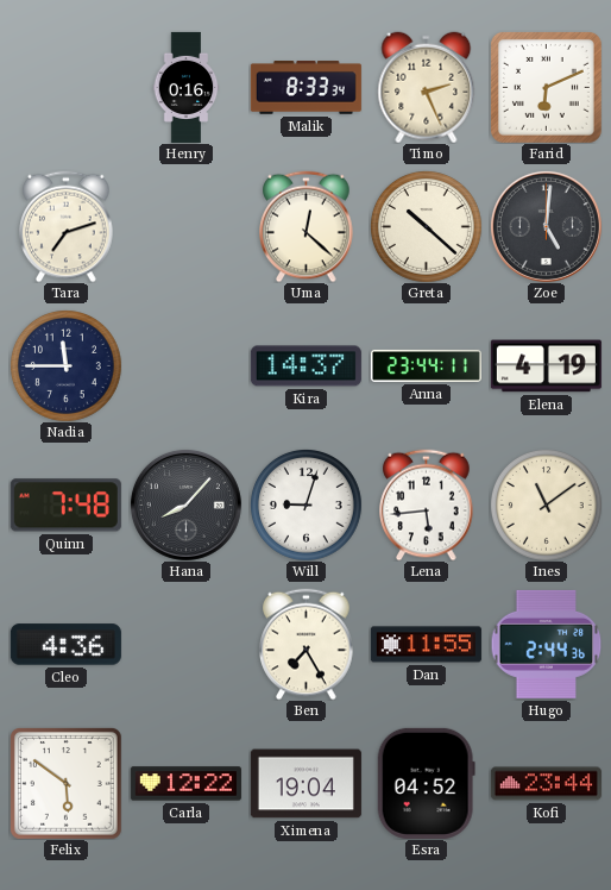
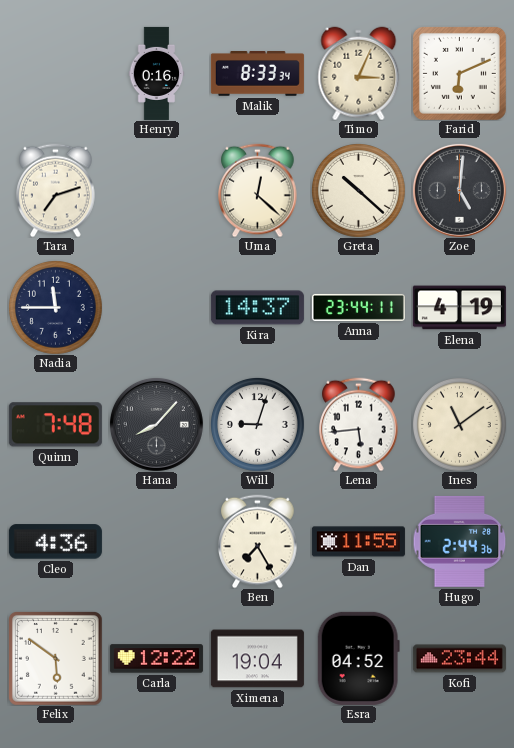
Timo: 2:26 -> 3:04 (359, 73)
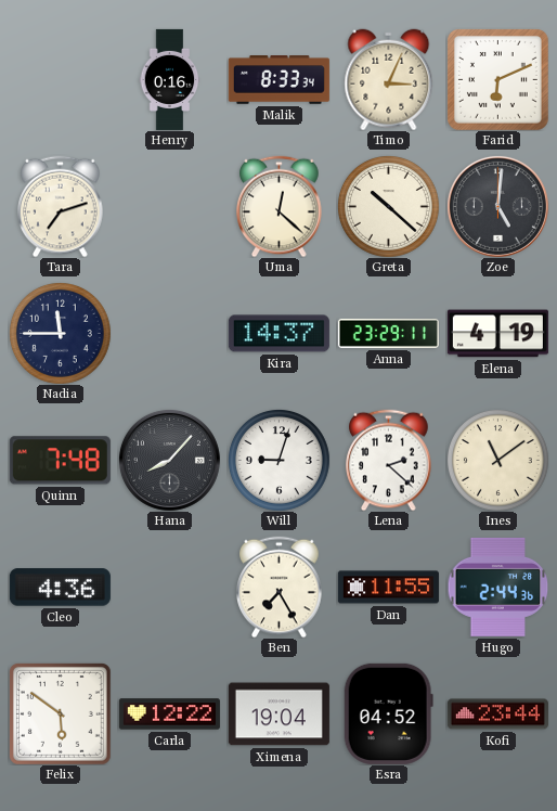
Anna: 23:44 -> 23:29 (388, 333)
Lena: 5:44 -> 2:22 (389, 460)
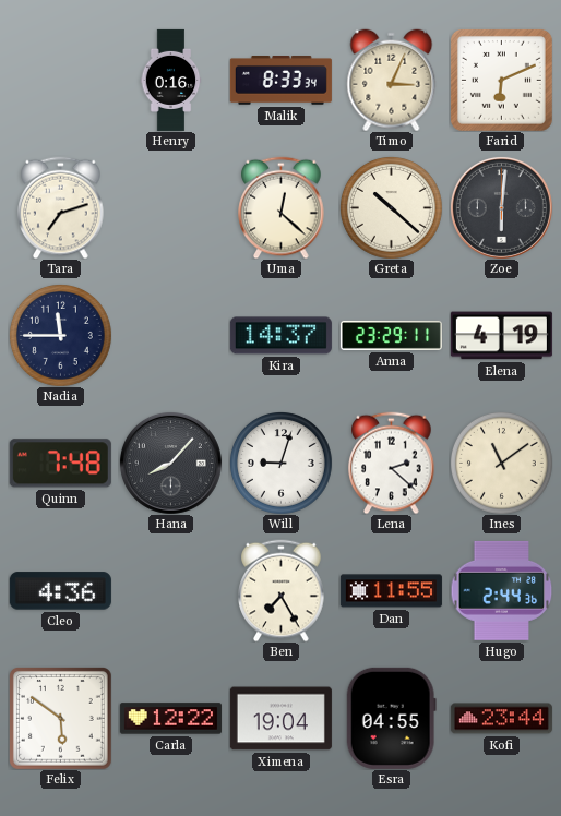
Zoe: 5:01 -> 6:01 (501, 207)
Esra: 04:52 -> 04:55 (391, 718)
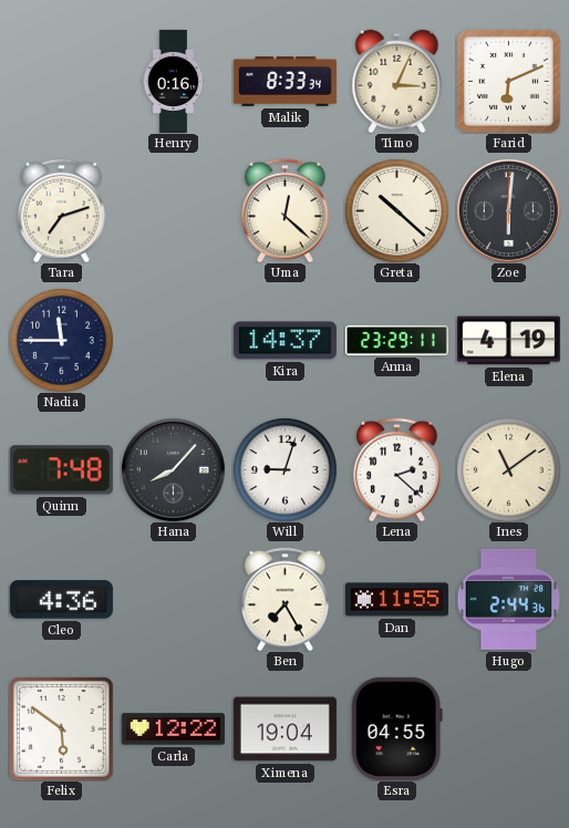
Kofi: 23:44 -> none (501, 719)
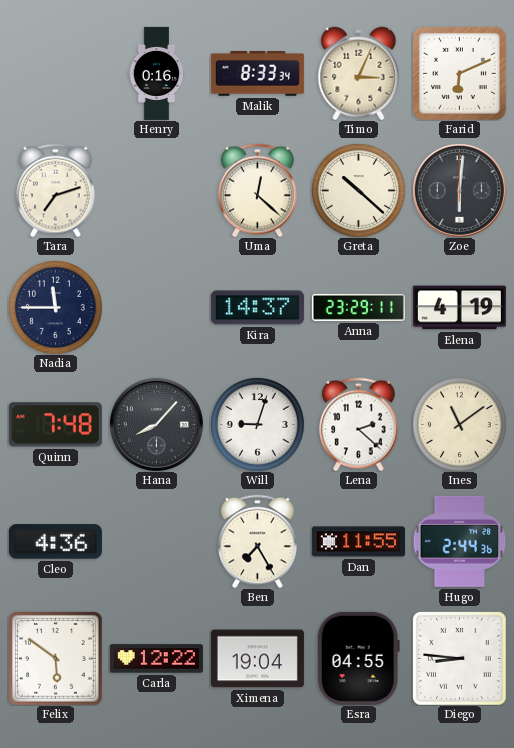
Diego: none -> 8:46 (460, 659)
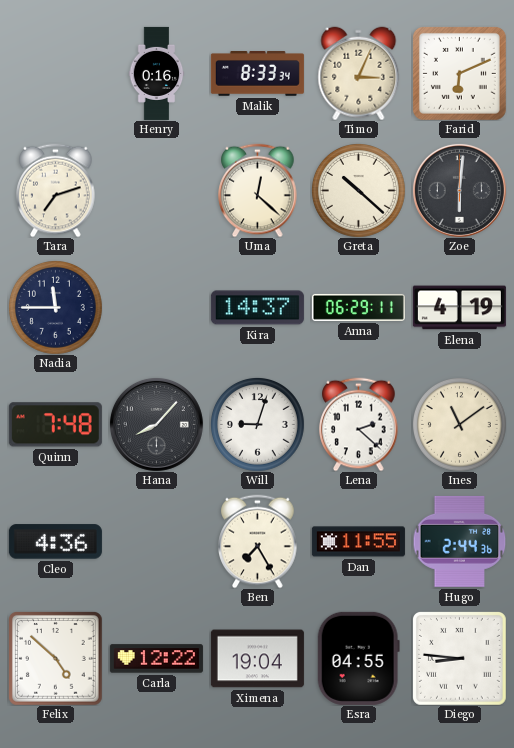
Anna: 23:29 -> 06:29 (358, 307)
Felix: 5:51 -> 4:52 (56, 659)
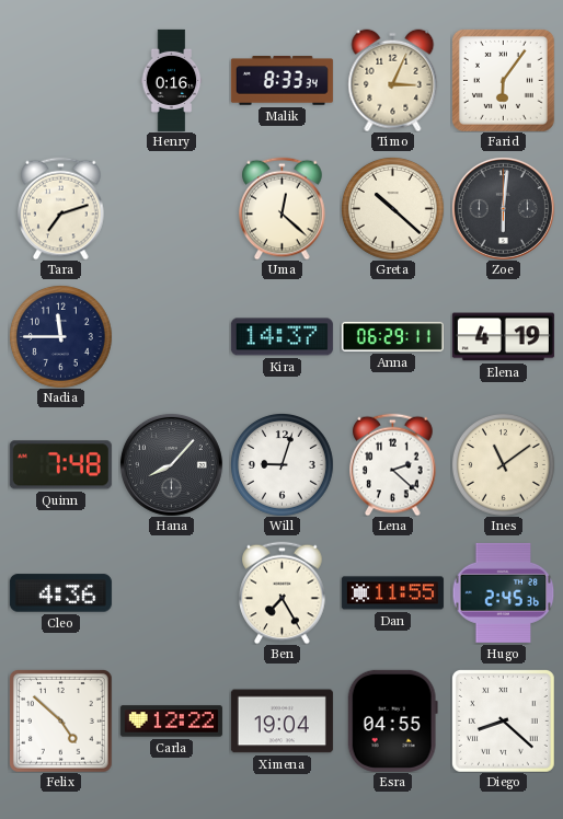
Farid: 6:11 -> 6:06 (503, 80)
Hugo: 2:44 -> 2:45 (503, 592)
Diego: 8:46 -> 8:22 (504, 722)
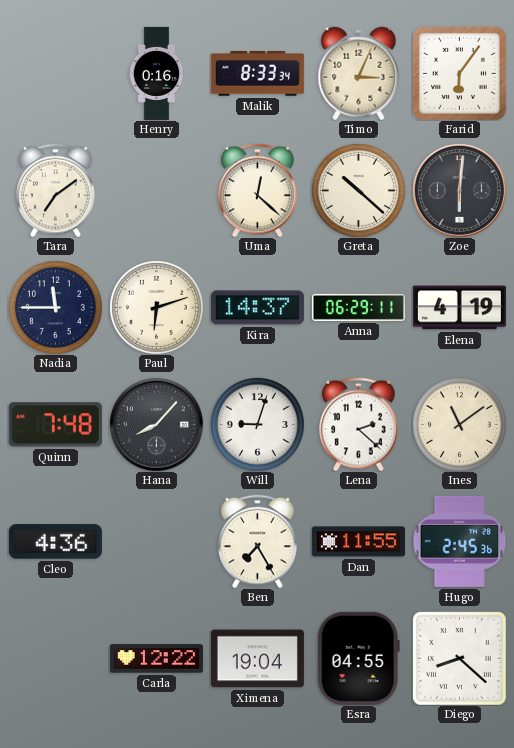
Tara: 7:12 -> 7:09 (56, 190)
Paul: none -> 6:12 (156, 307)
Felix: 4:52 -> none (61, 722)
